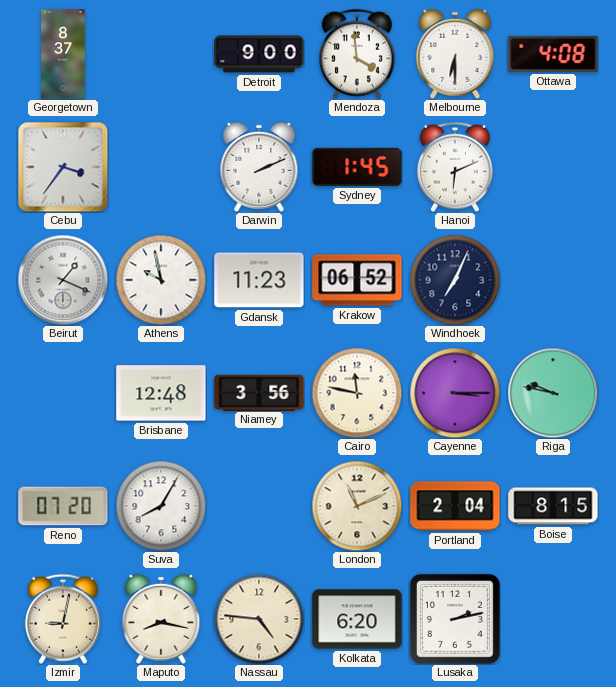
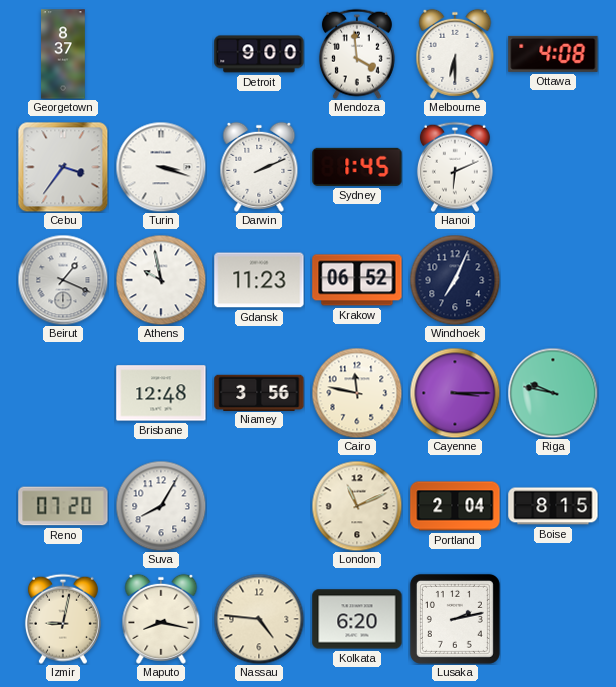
Turin: none -> 3:18 (161, 167)
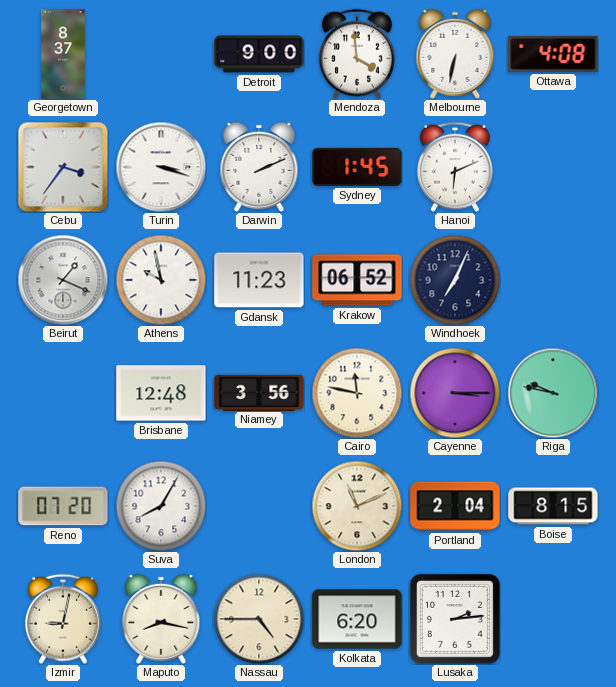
Melbourne: 6:30 -> 6:32 (455, 54)
Nassau: 4:46 -> 4:45 (259, 619)
Lusaka: 2:13 -> 2:14 (455, 619)
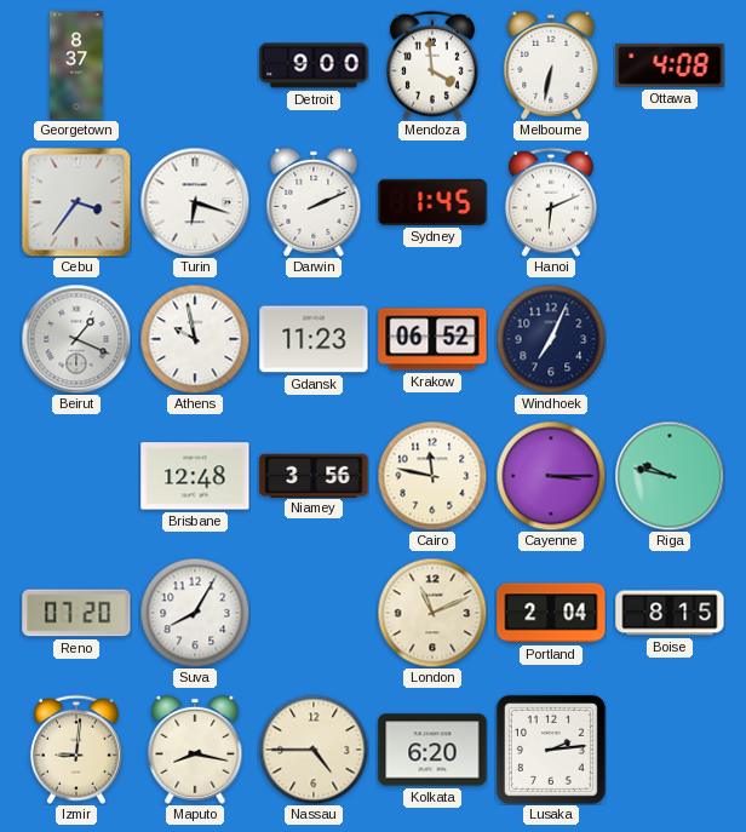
Turin: 3:18 -> 6:18 (195, 202)
Izmir: 9:02 -> 9:01 (76, 750)
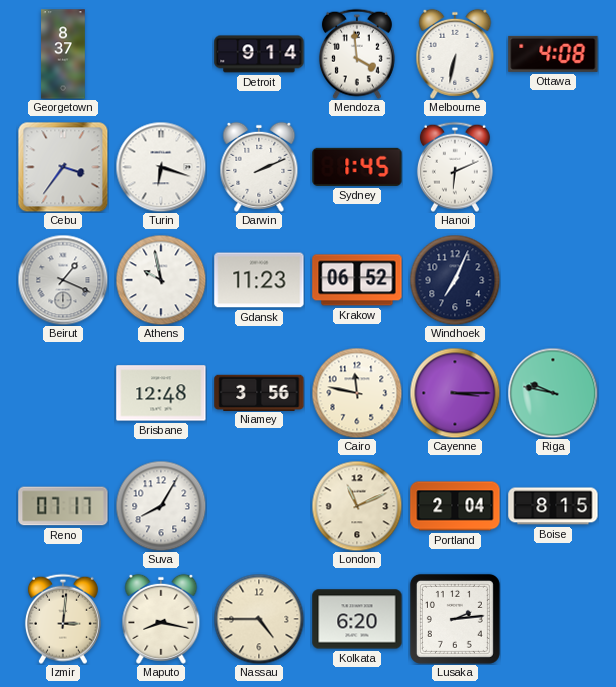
Detroit: 9:00 -> 9:14 (259, 54)
Reno: 07:20 -> 07:17 (63, 506)
Izmir: 9:01 -> 3:01 (63, 619)
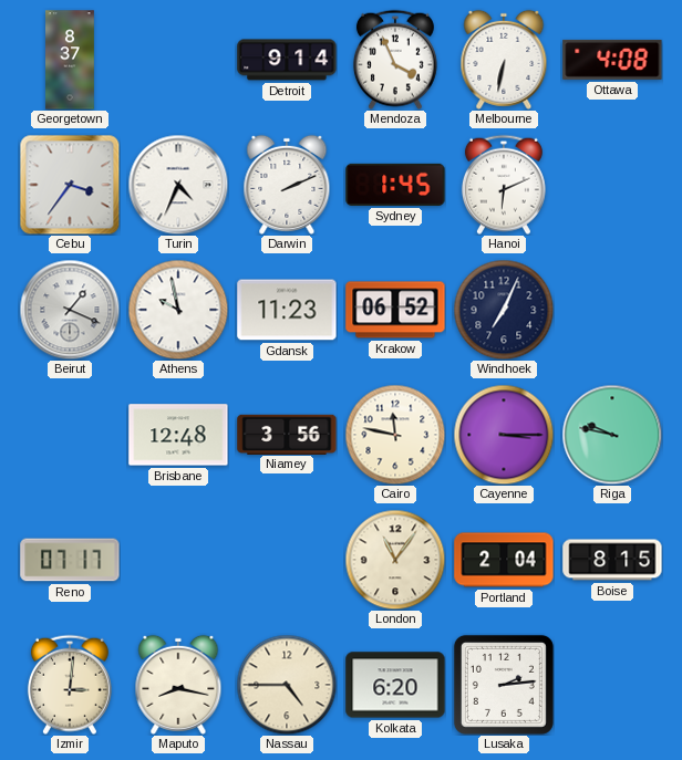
Mendoza: 3:59 -> 3:56 (395, 60)
Turin: 6:18 -> 4:34 (178, 185)
Suva: 8:05 -> none (161, 506)
London: 11:11 -> 11:06 (395, 560)
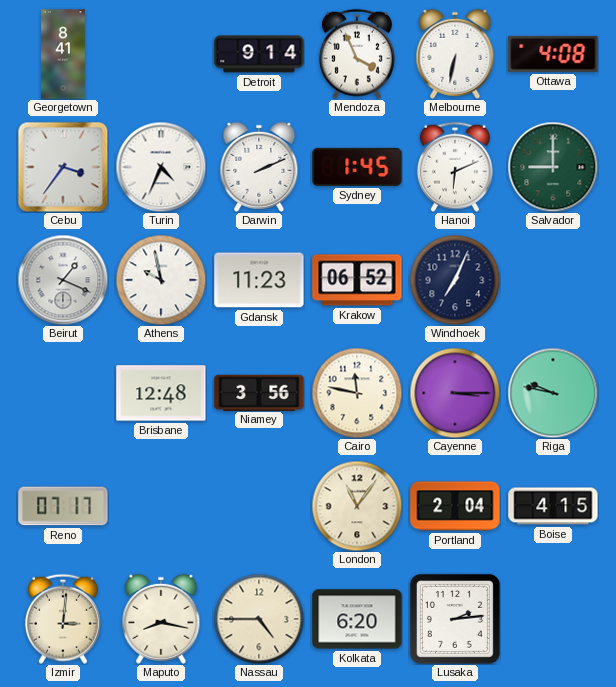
Georgetown: 8:37 -> 8:41 (63, 54)
Salvador: none -> 9:00 (553, 167)
Boise: 8:15 -> 4:15 (553, 506)
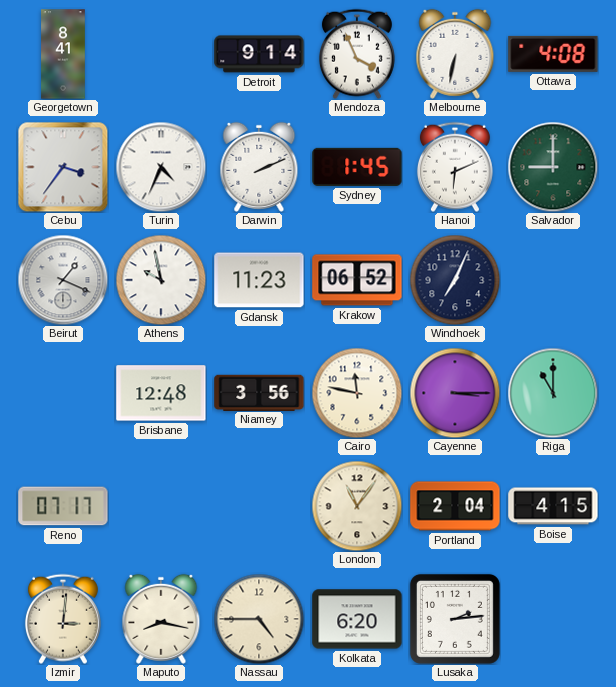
Riga: 9:47 -> 11:00 (553, 393)
